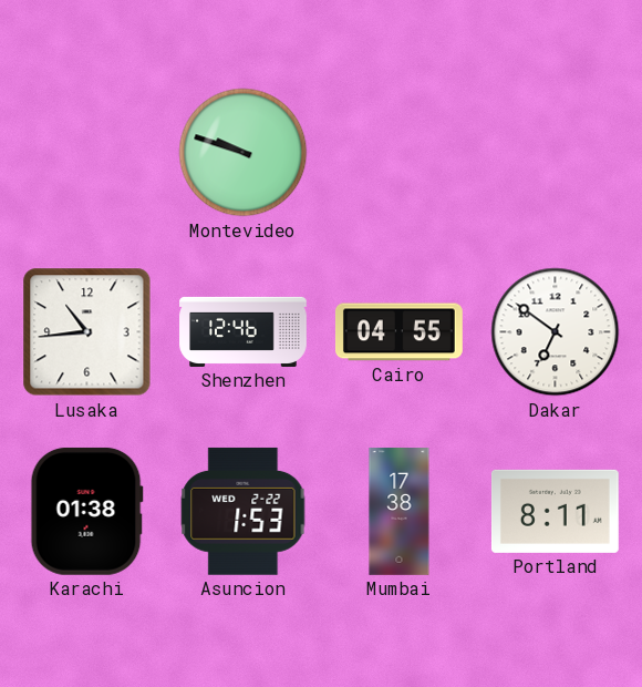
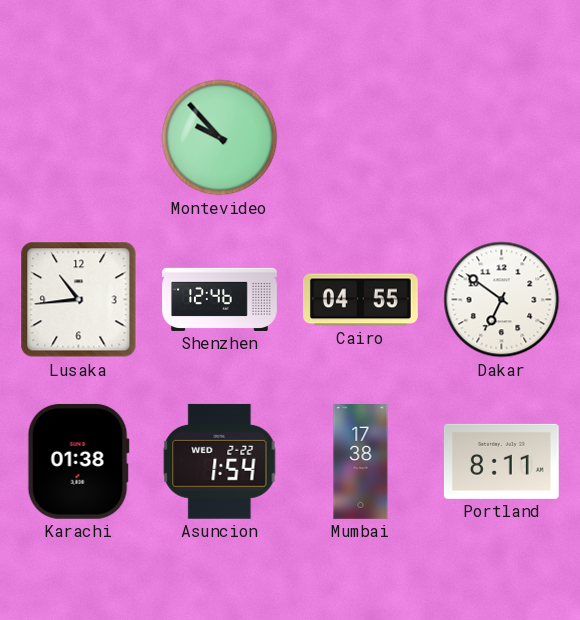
Montevideo: 9:48 -> 9:53 (220, 138)
Asuncion: 1:53 -> 1:54 (220, 461)
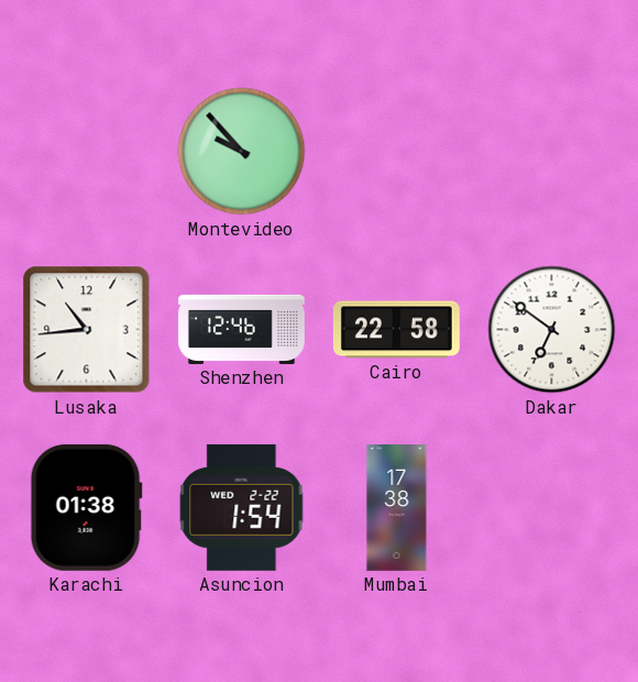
Cairo: 04:55 -> 22:58 (396, 330)
Portland: 8:11 -> none (501, 461)
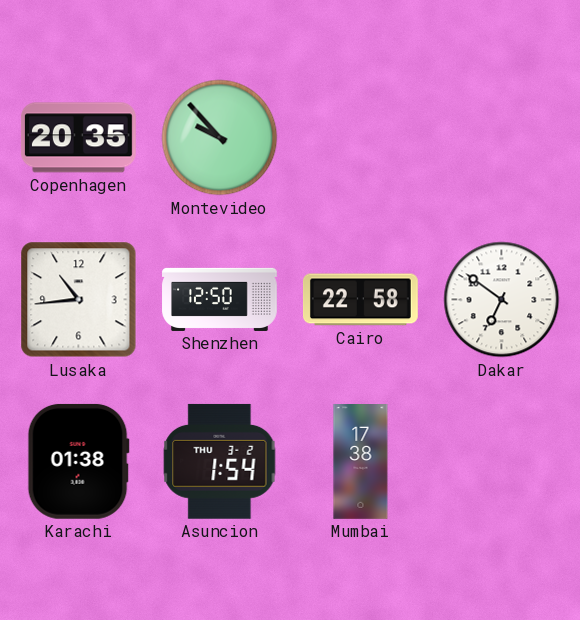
Copenhagen: none -> 20:35 (78, 138)
Shenzhen: 12:46 -> 12:50 (220, 299)
Asuncion date: WED 2-22 -> THU 3-2 (220, 461)
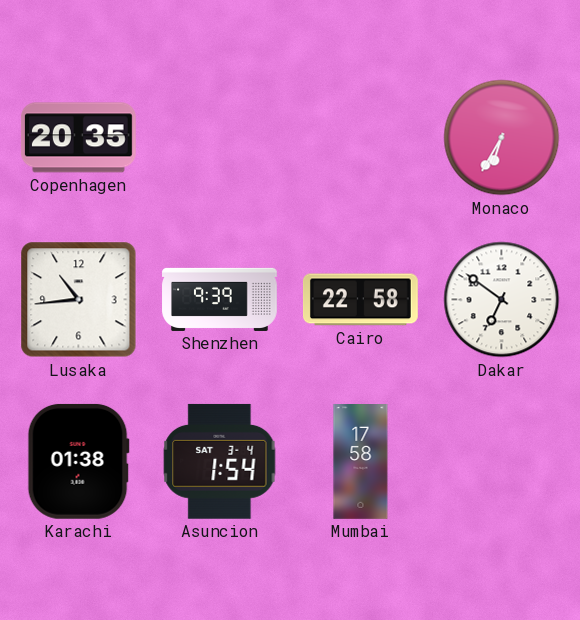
Montevideo: 9:53 -> none (220, 138)
Monaco: none -> 6:35 (502, 138)
Shenzhen: 12:50 -> 9:39 (220, 299)
Asuncion date: THU 3-2 -> SAT 3-4 (220, 461)
Mumbai: 17:38 -> 17:58 (361, 462)
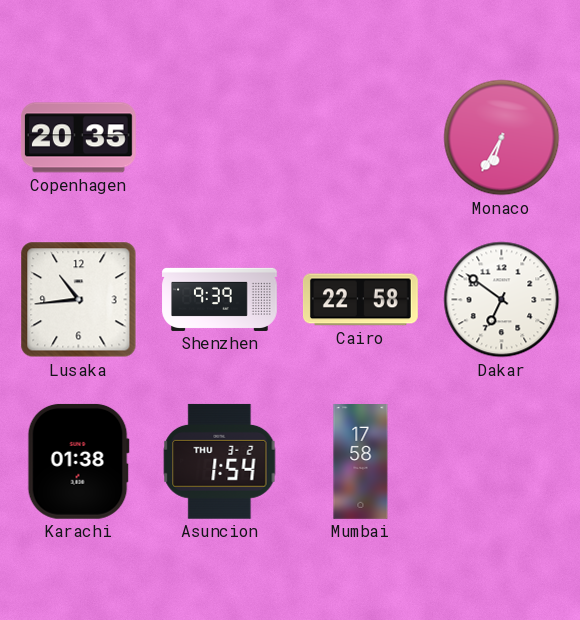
Asuncion date: SAT 3-4 -> THU 3-2 (220, 461)
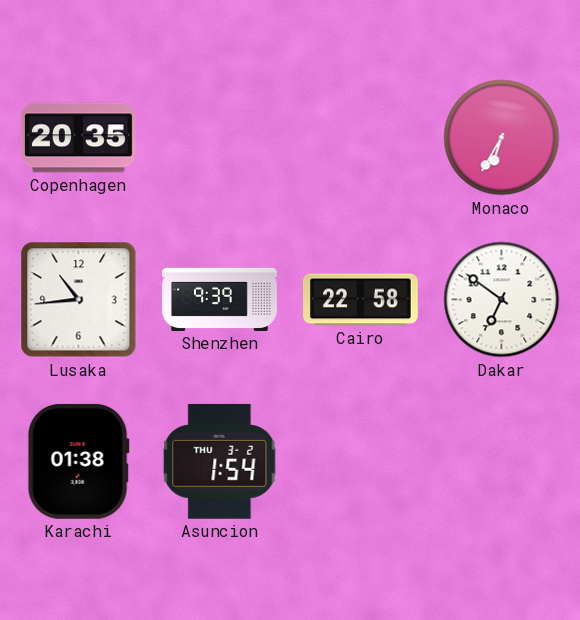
Mumbai: 17:58 -> none (361, 462)
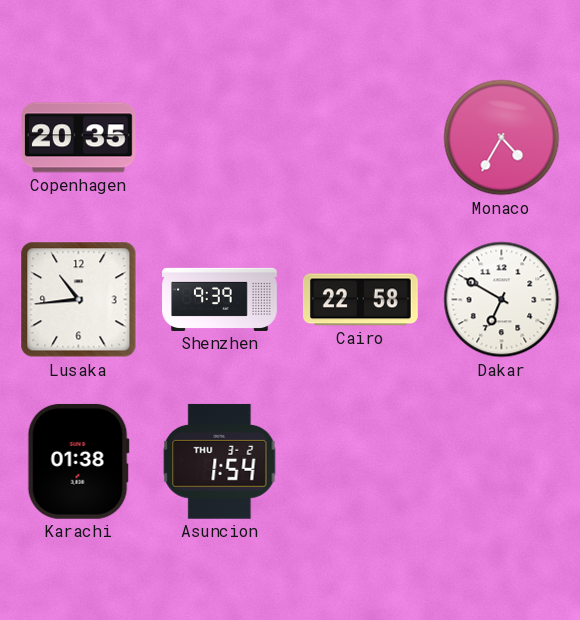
Monaco: 6:35 -> 4:35 (502, 138)
Dakar: 6:51 -> 6:50 (502, 300)
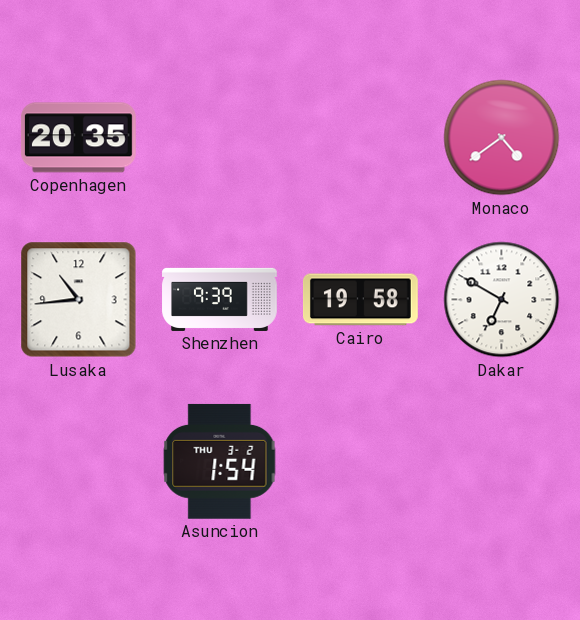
Monaco: 4:35 -> 4:39 (502, 138)
Cairo: 22:58 -> 19:58 (360, 300)
Karachi: 01:38 -> none (78, 461)
